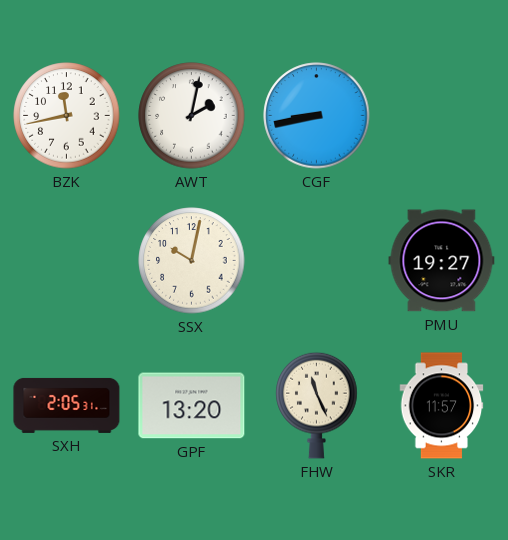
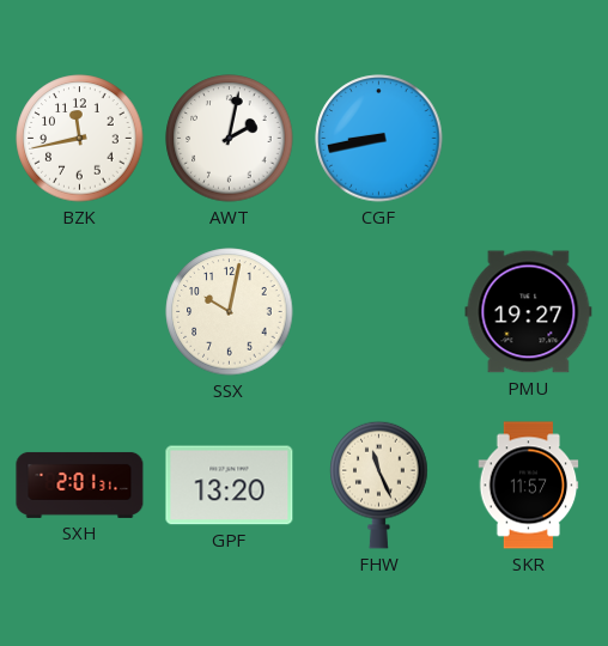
SXH: 2:05 -> 2:01 (80, 484)
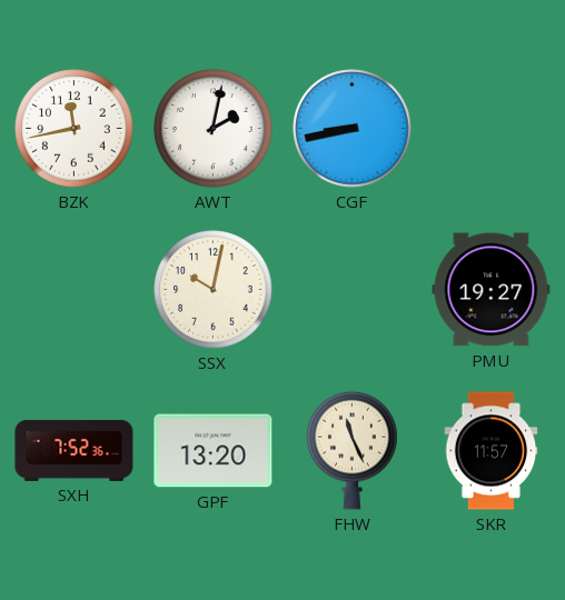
SXH: 2:01 -> 7:52 (75, 450)
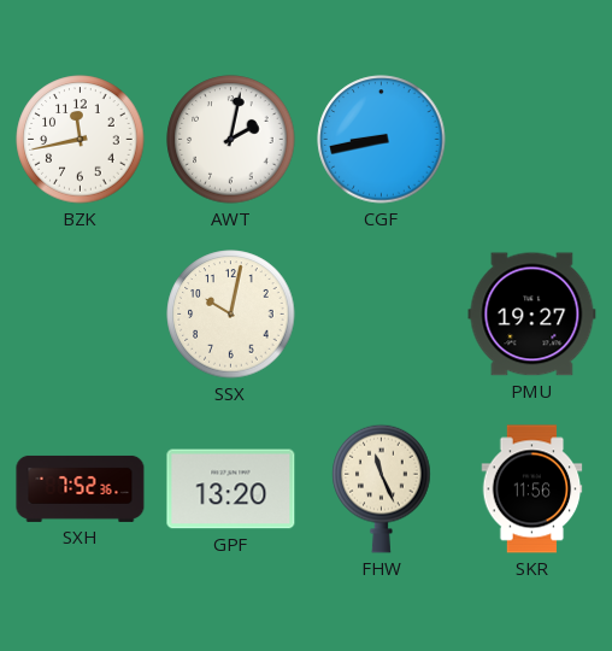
SKR: 11:57 -> 11:56 (532, 489)
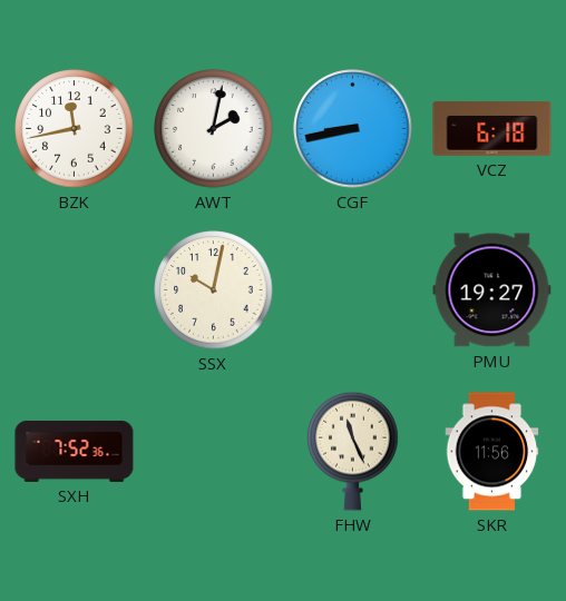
VCZ: none -> 6:18 (492, 129)
GPF: 13:20 -> none (231, 489)
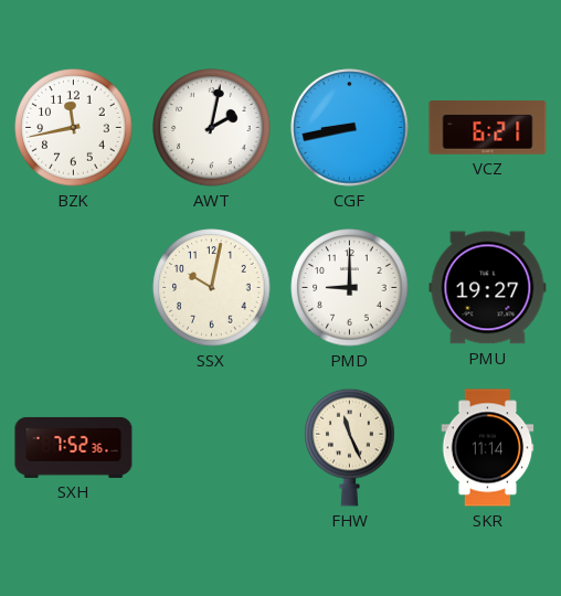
VCZ: 6:18 -> 6:21 (488, 128)
PMD: none -> 9:00 (350, 288)
SKR: 11:56 -> 11:14 (488, 448)
